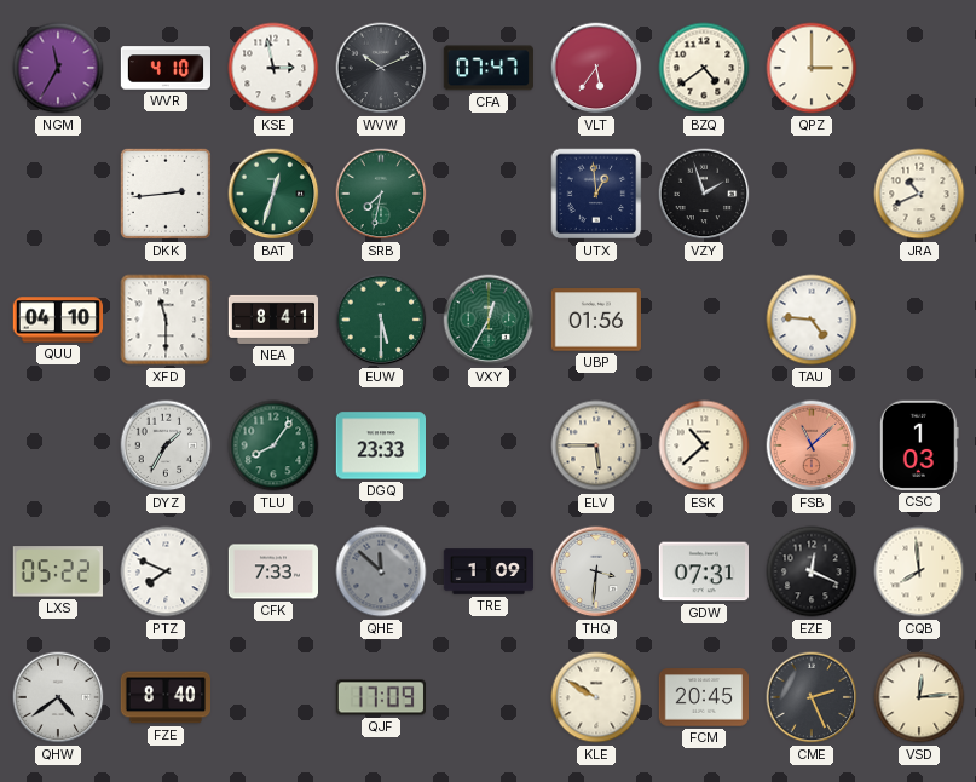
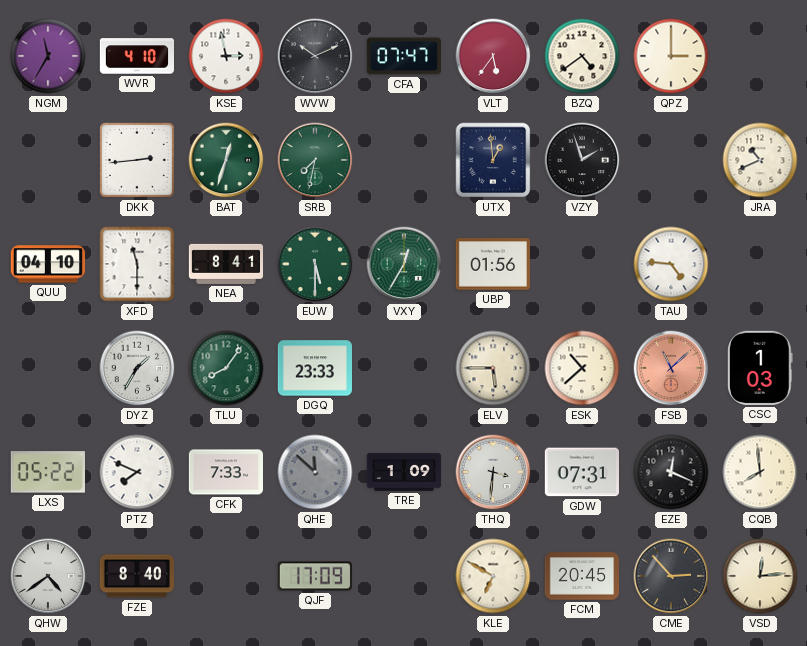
KLE: 9:50 -> 6:50 (493, 576)
CME: 2:26 -> 2:53 (671, 576)
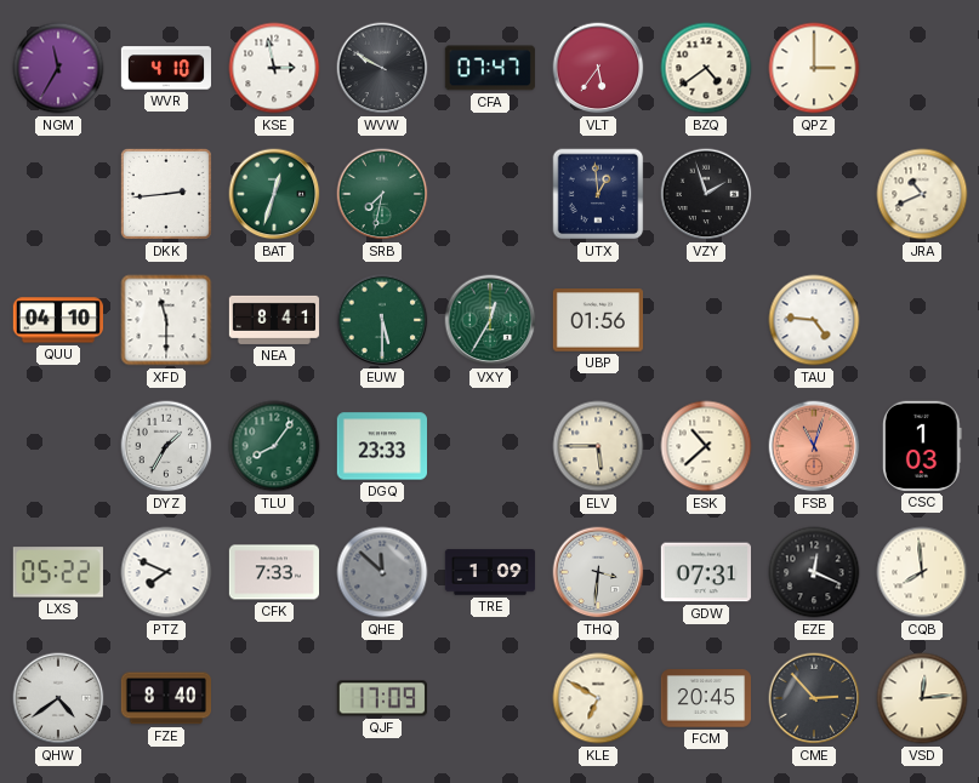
WVW: 10:11 -> 9:50 (382, 68)
FSB: 11:08 -> 11:03 (814, 446)
